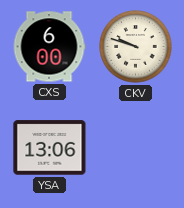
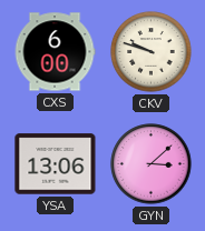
GYN: none -> 3:08 (152, 164)
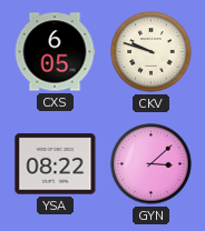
CXS: 6:00 -> 6:05 (55, 52)
YSA: 13:06 -> 08:22 (56, 164)
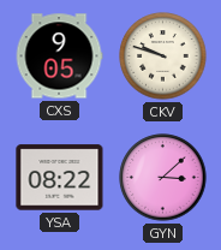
CXS: 6:05 -> 9:05 (59, 56)
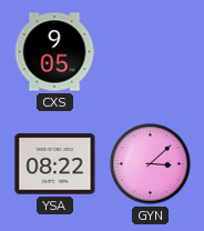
CKV: 9:48 -> none (163, 56)
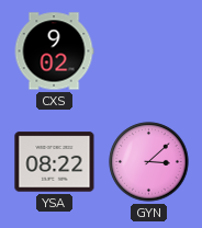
CXS: 9:05 -> 9:02 (54, 52)
